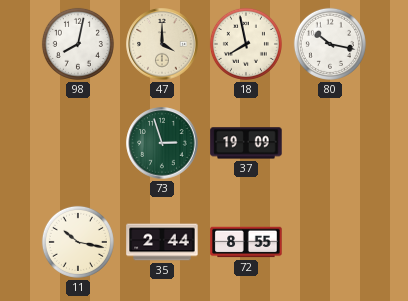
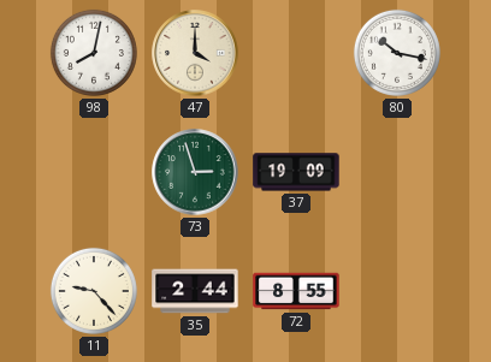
18: 7:58 -> none (246, 44)
11: 10:17 -> 9:23 (94, 291)
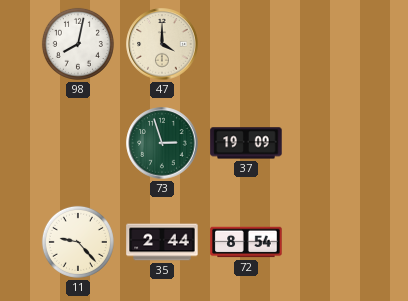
80: 10:17 -> none (397, 53)
72: 8:55 -> 8:54 (246, 242)
